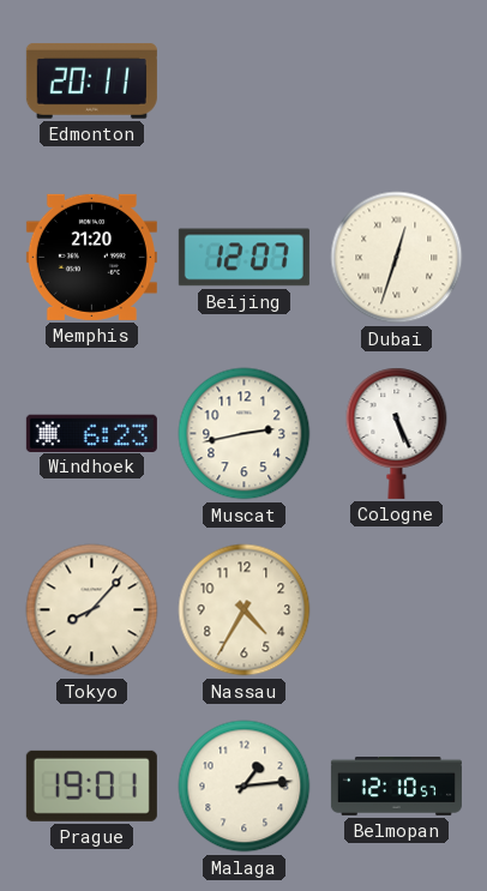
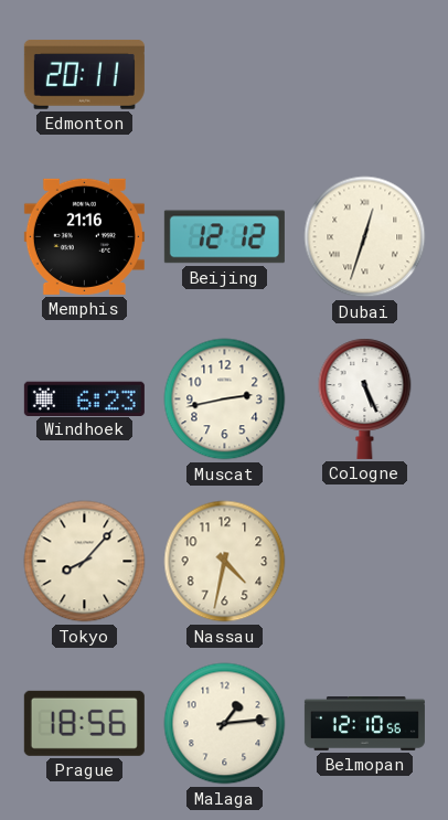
Memphis: 21:20 -> 21:16 (84, 236)
Beijing: 12:07 -> 12:12 (224, 237)
Nassau: 4:35 -> 4:32 (225, 562)
Prague: 19:01 -> 18:56 (84, 723)
Belmopan: 12:10:57 -> 12:10:56 (364, 724)
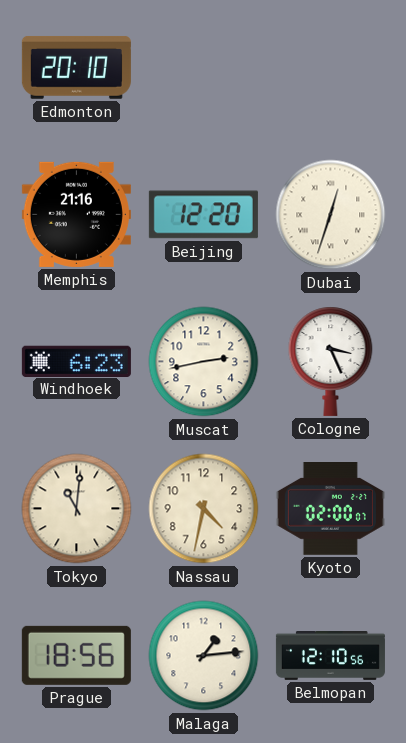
Edmonton: 20:11 -> 20:10 (76, 67)
Beijing: 12:12 -> 12:20 (203, 215)
Cologne: 5:26 -> 3:26 (331, 361)
Tokyo: 8:07 -> 11:01 (77, 509)
Kyoto: none -> 02:00 (330, 509)
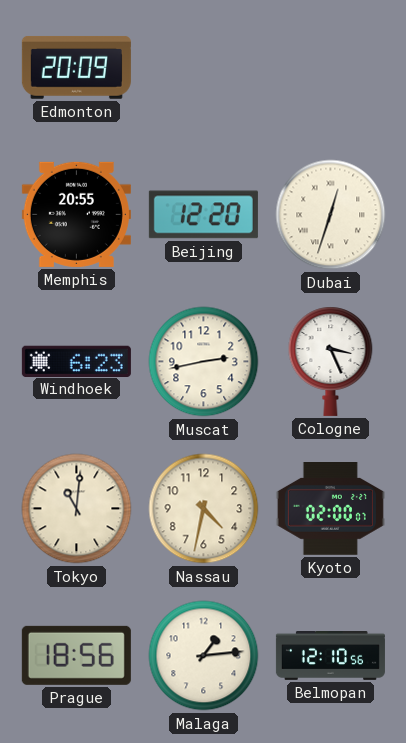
Edmonton: 20:10 -> 20:09 (76, 67)
Memphis: 21:16 -> 20:55 (76, 214)
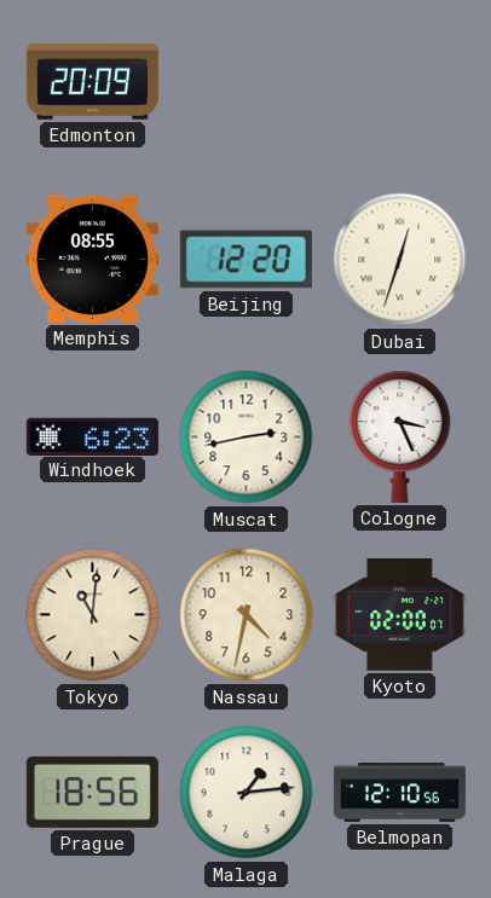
Memphis: 20:55 -> 08:55 (92, 259)
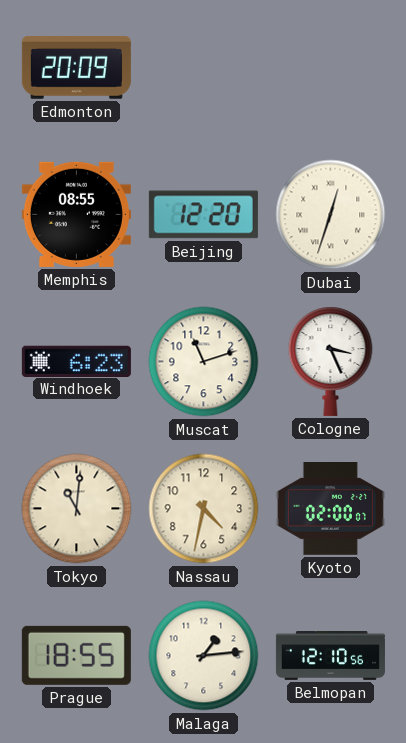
Muscat: 2:43 -> 11:12 (204, 362)
Prague: 18:56 -> 18:55 (76, 655)
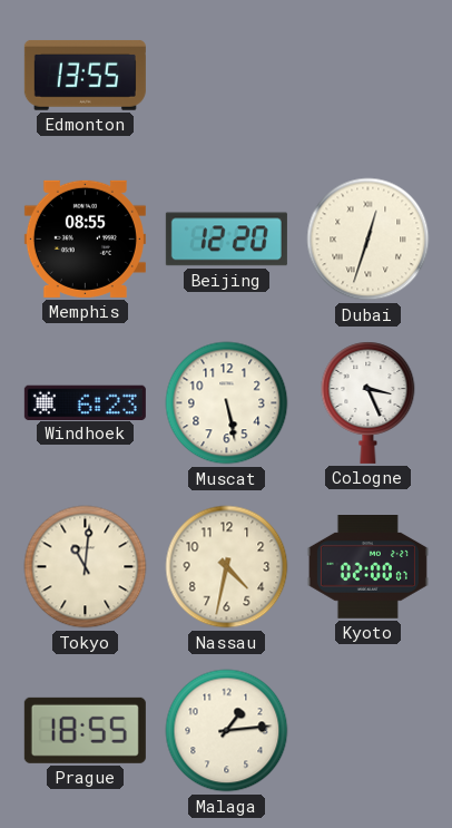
Edmonton: 20:09 -> 13:55 (85, 75)
Muscat: 11:12 -> 5:28 (227, 403)
Belmopan: 12:10 -> none (330, 656)
